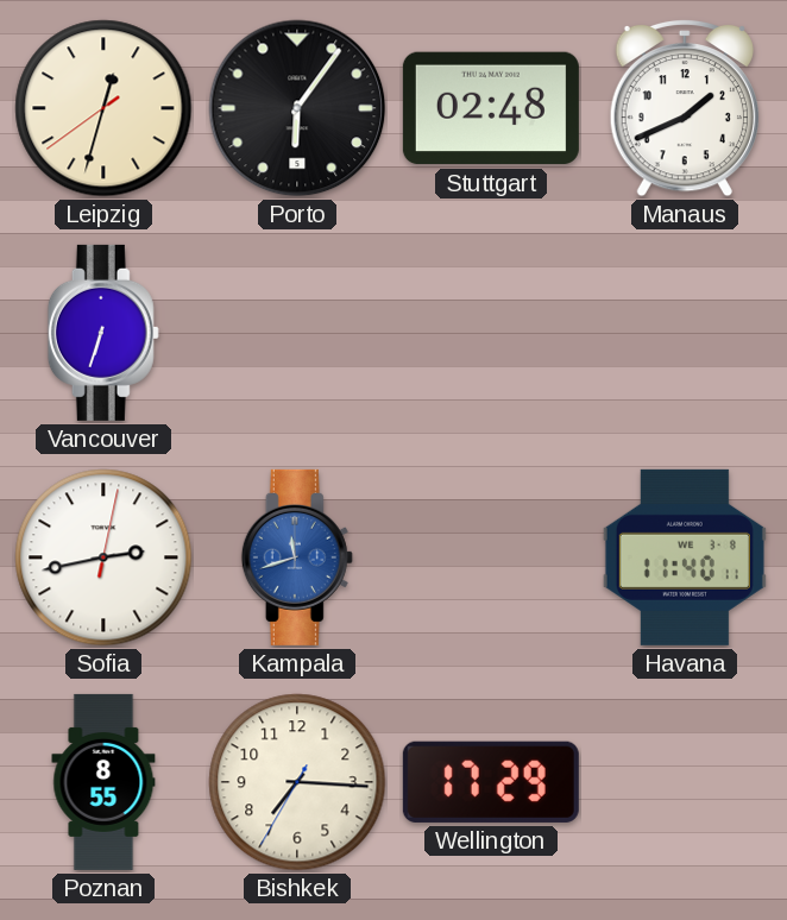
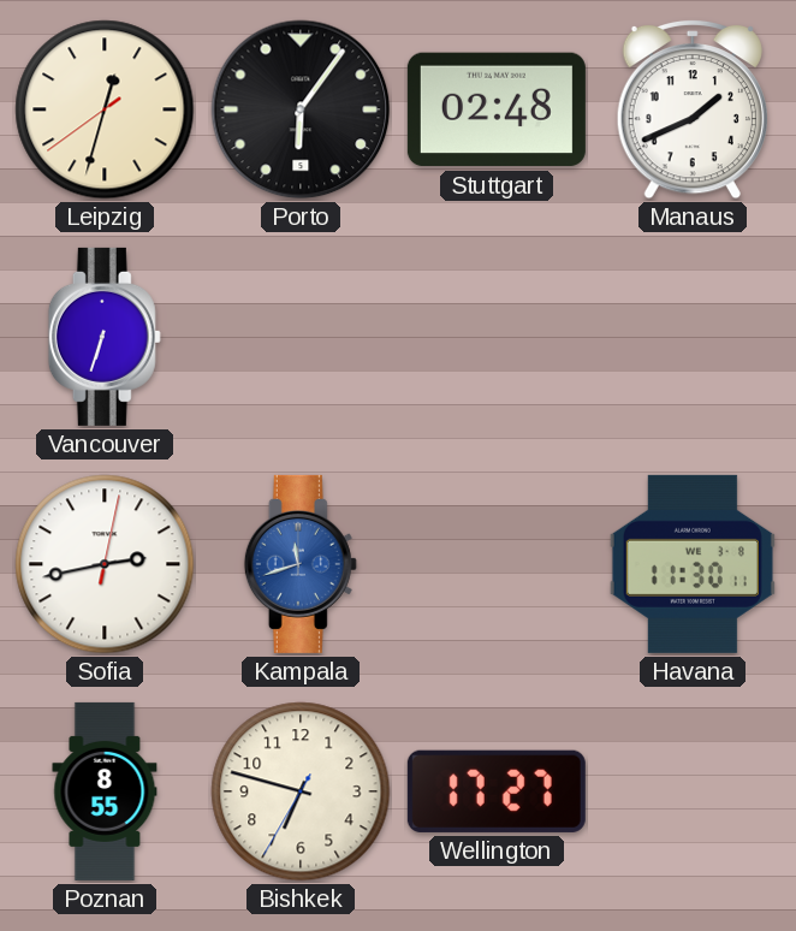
Havana: 11:40 -> 11:30 (693, 564)
Bishkek: 7:15 -> 6:47 (301, 791)
Wellington: 17:29 -> 17:27 (497, 791)
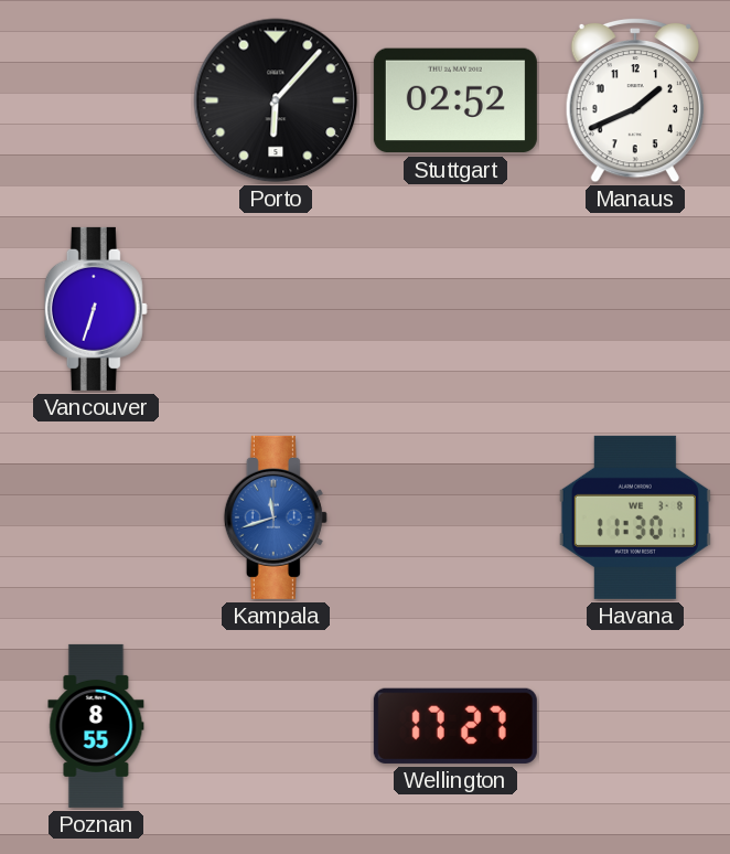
Leipzig: 12:32 -> none (105, 109)
Porto: 6:06 -> 6:07 (276, 100)
Stuttgart: 02:48 -> 02:52 (455, 100)
Sofia: 2:43 -> none (105, 564)
Bishkek: 6:47 -> none (301, 791)
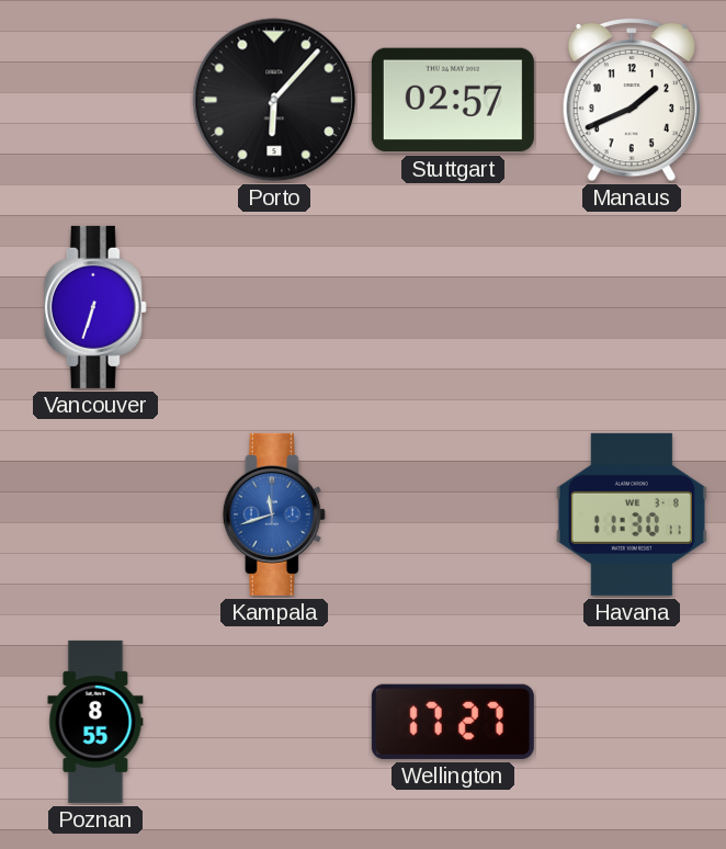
Stuttgart: 02:52 -> 02:57 (453, 100)
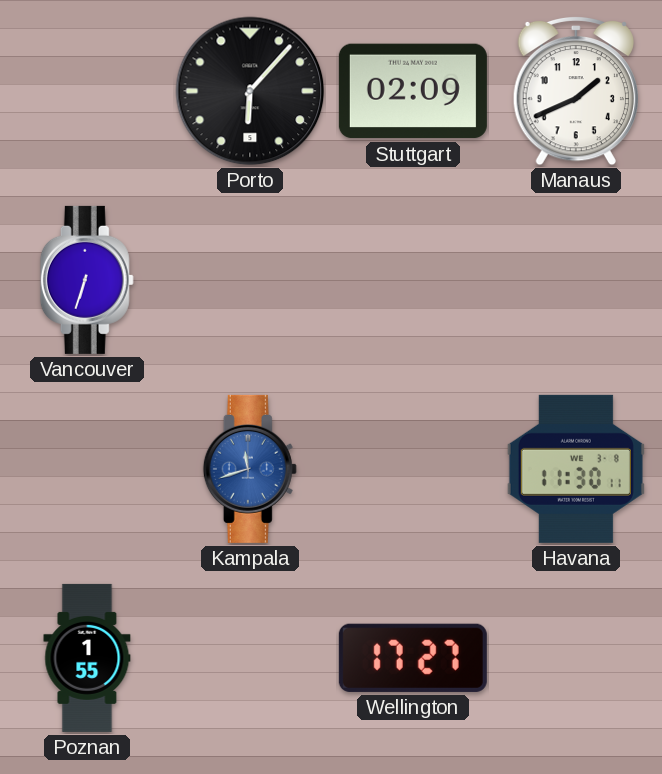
Stuttgart: 02:57 -> 02:09 (413, 91)
Poznan: 8:55 -> 1:55 (87, 658)
